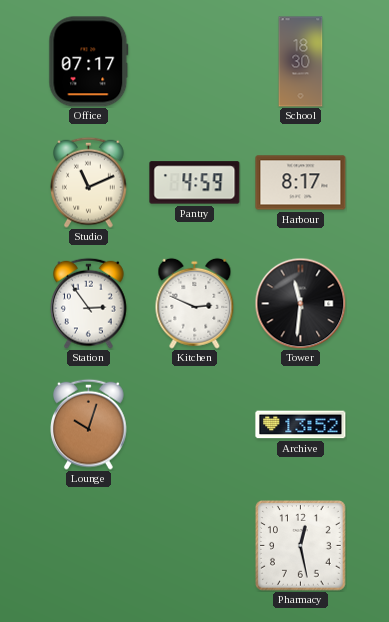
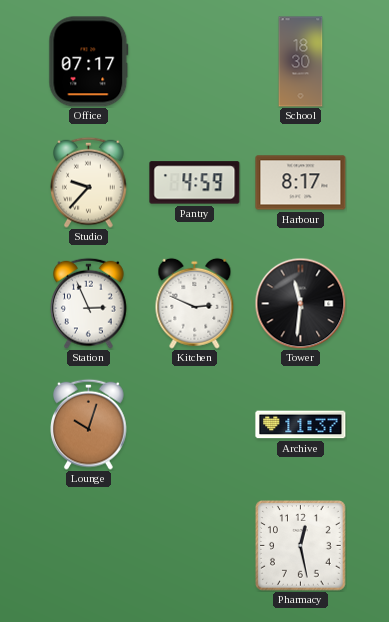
Studio: 11:11 -> 9:37 (89, 182)
Station: 2:54 -> 2:56 (89, 303)
Archive: 13:52 -> 11:37 (301, 425)
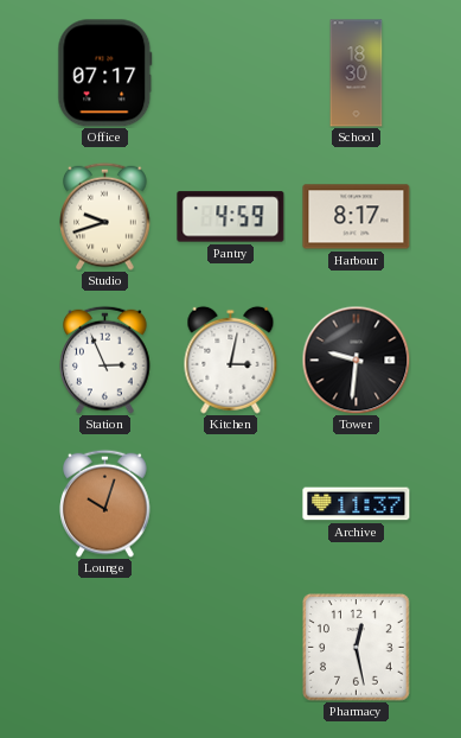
Studio: 9:37 -> 9:42 (105, 216)
Kitchen: 2:49 -> 3:02 (231, 360)
Tower: 11:31 -> 9:31 (356, 360)
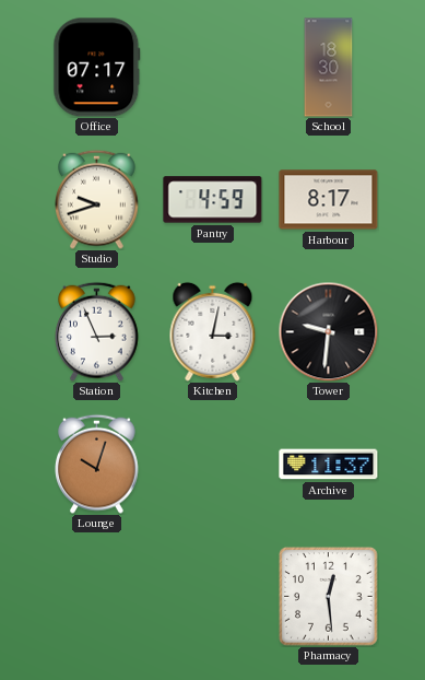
Pharmacy: 12:28 -> 12:29 (329, 597)
